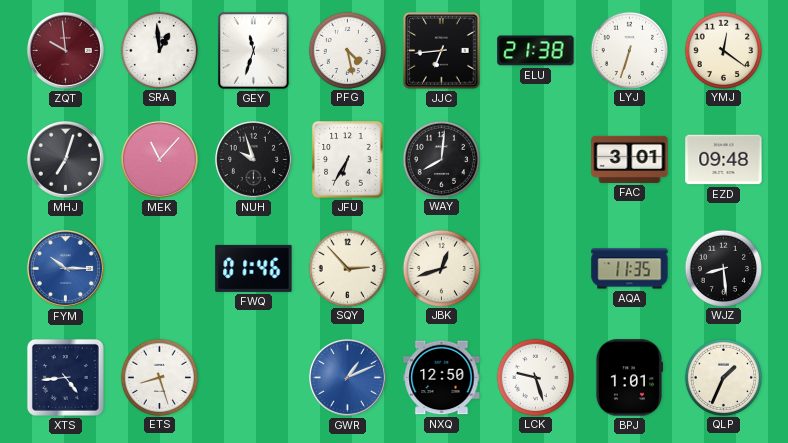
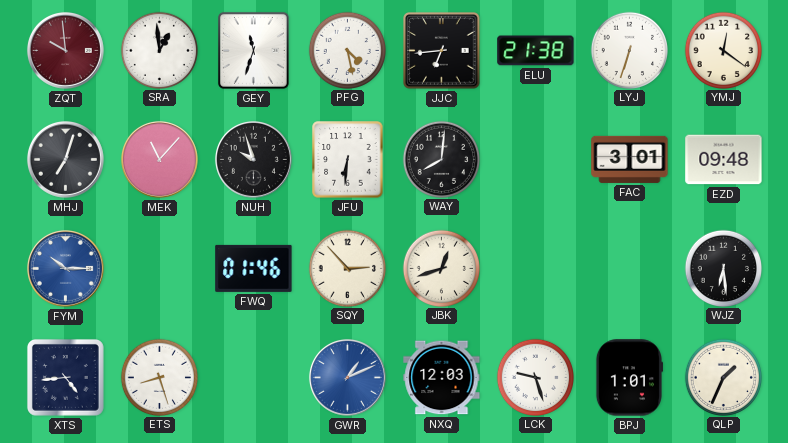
JFU: 6:35 -> 6:31 (348, 160)
AQA: 11:35 -> none (630, 269)
WJZ: 8:29 -> 6:29 (723, 268)
NXQ: 12:50 -> 12:03 (442, 378)
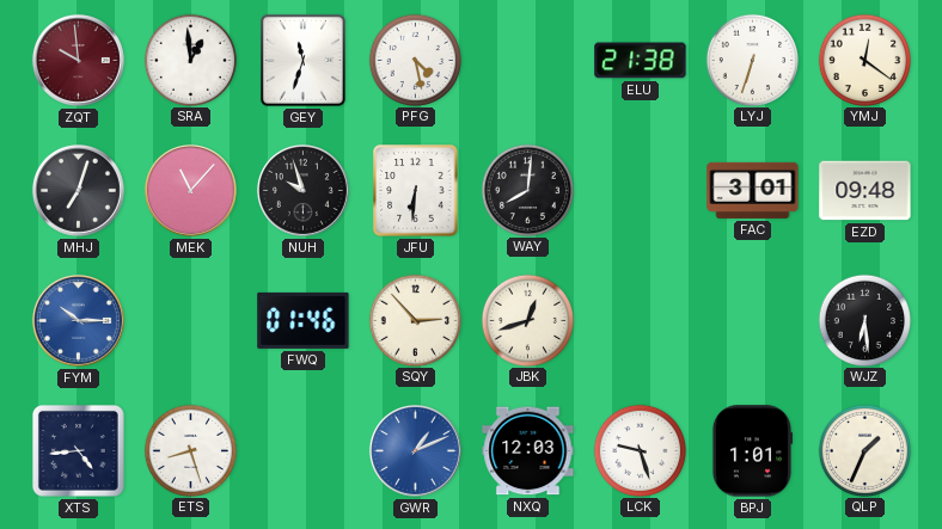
JJC: 6:44 -> none (442, 51)
